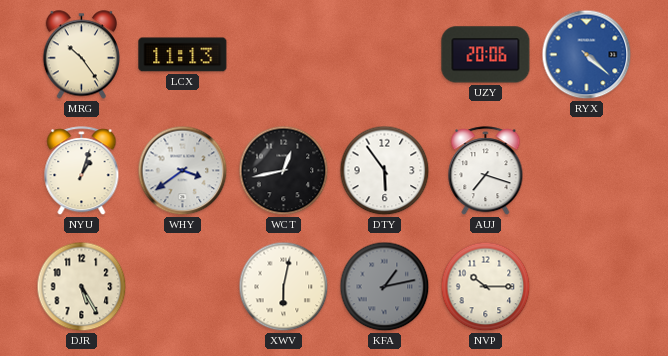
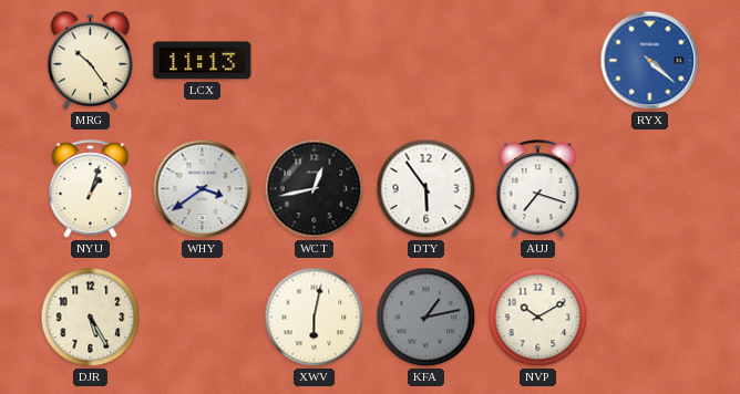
UZY: 20:06 -> none (486, 55)
NVP: 10:15 -> 10:10 (538, 318)
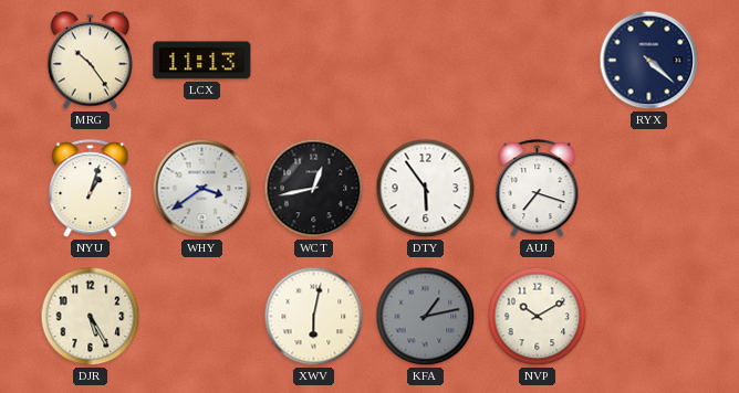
RYX dial: blue -> navy (649, 61)
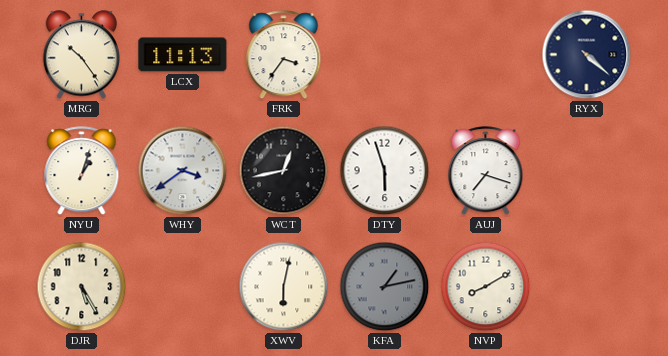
FRK: none -> 3:36 (284, 55)
DTY: 5:54 -> 5:57 (385, 171)
NVP: 10:10 -> 8:10 (486, 287)
